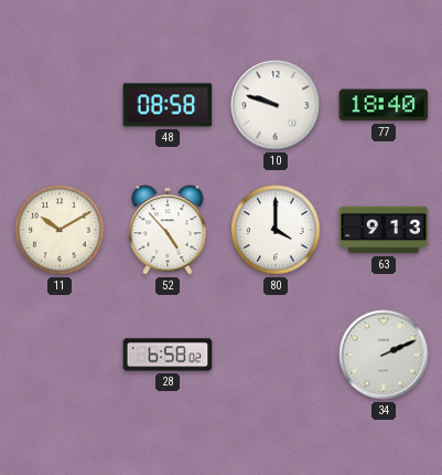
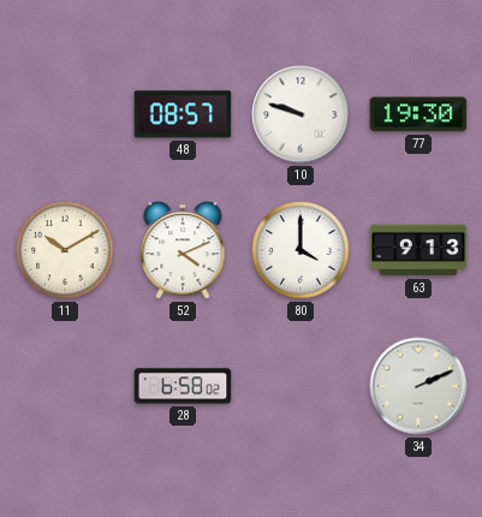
48: 08:58 -> 08:57 (183, 114)
77: 18:40 -> 19:30 (418, 114)
52: 4:53 -> 4:11 (183, 250)
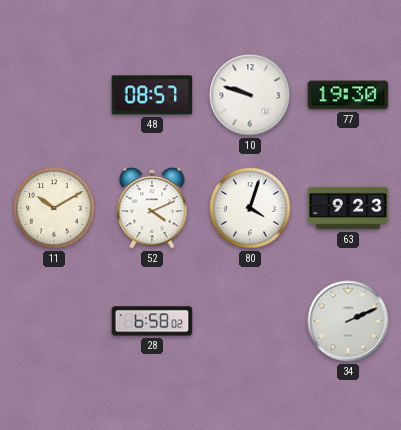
80: 4:00 -> 4:03 (250, 208)
63: 9:13 -> 9:23 (348, 208)
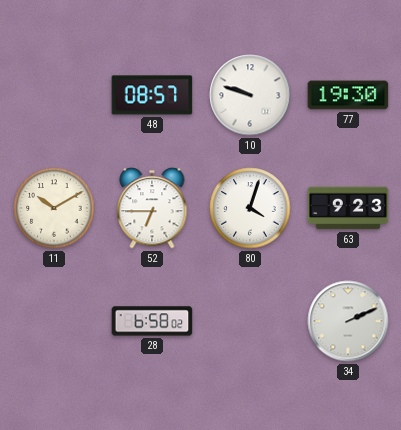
52: 4:11 -> 6:45 (152, 208)
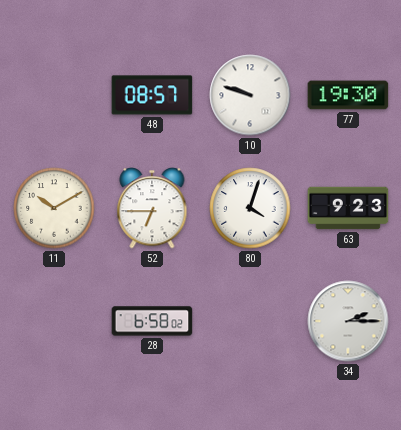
34: 2:11 -> 2:15 (348, 321)
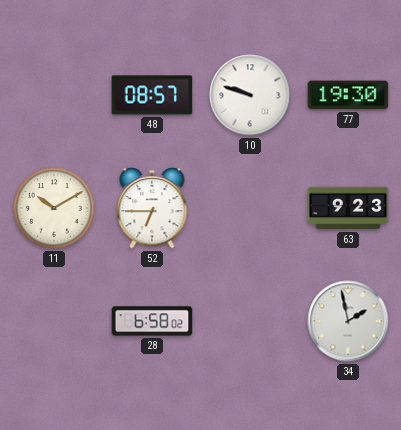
80: 4:03 -> none (250, 208)
34: 2:15 -> 1:58 (348, 321)
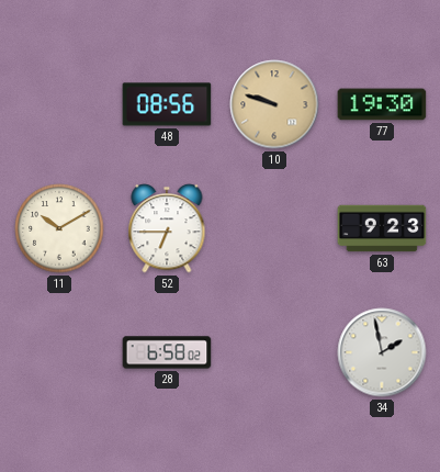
48: 08:57 -> 08:56 (167, 104)
10 dial: white -> champagne (274, 104)
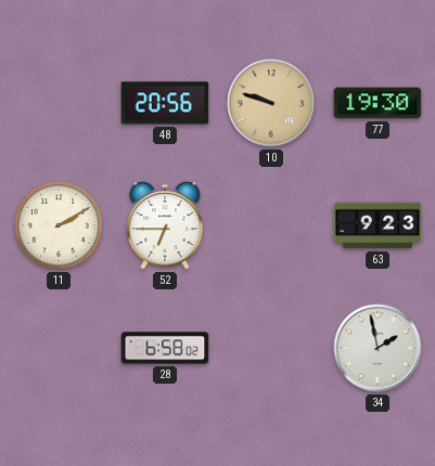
48: 08:56 -> 20:56 (165, 103)
11: 10:10 -> 2:10 (59, 225)
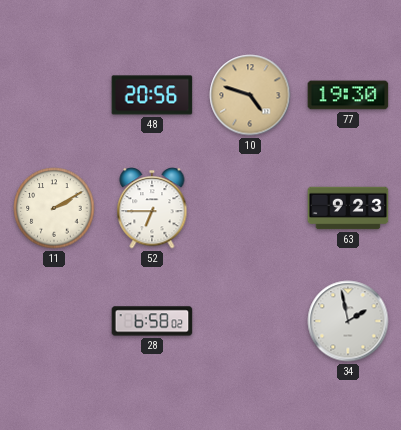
10: 9:48 -> 4:48 (250, 95)
